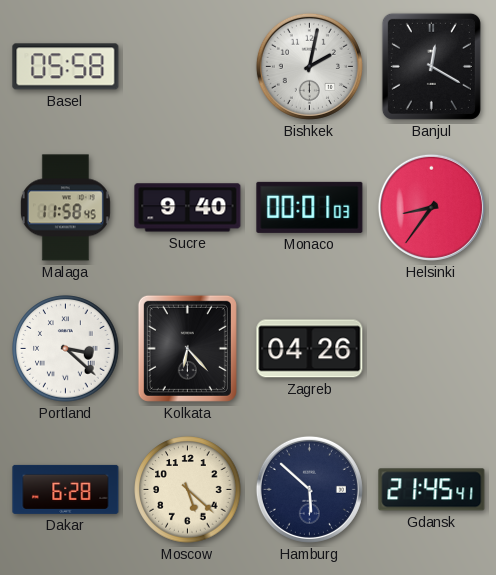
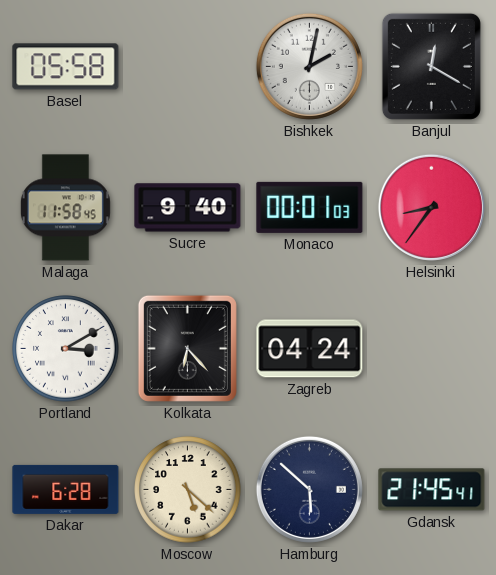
Portland: 3:22 -> 3:10 (66, 349)
Zagreb: 04:26 -> 04:24 (310, 349)
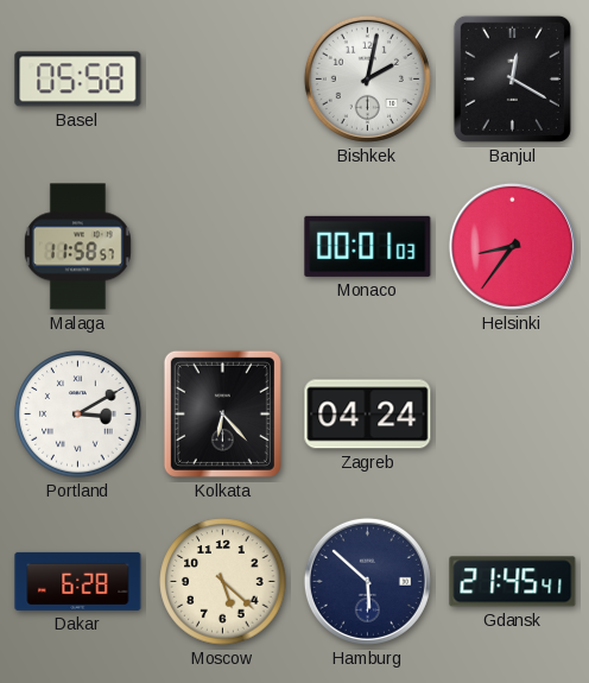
Malaga: 11:58:45 -> 11:58:57 (77, 247)
Sucre: 9:40 -> none (188, 208)
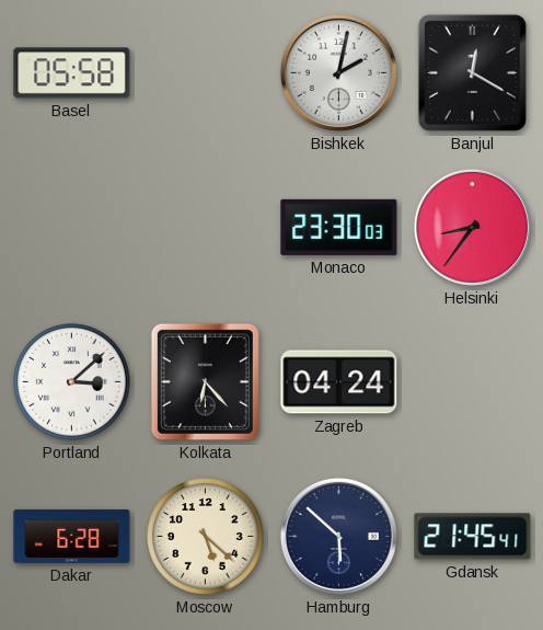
Malaga: 11:58 -> none (77, 247)
Monaco: 00:01 -> 23:30 (339, 227)
Portland: 3:10 -> 3:08 (72, 382)
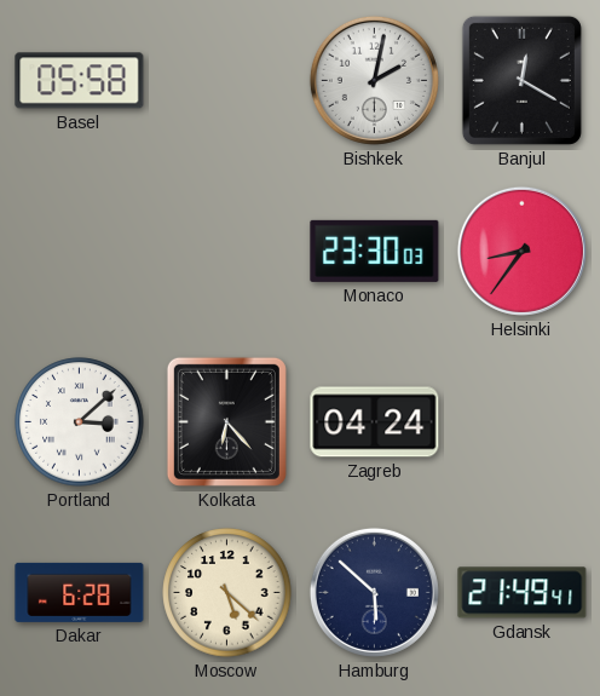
Gdansk: 21:45 -> 21:49 (523, 593)
